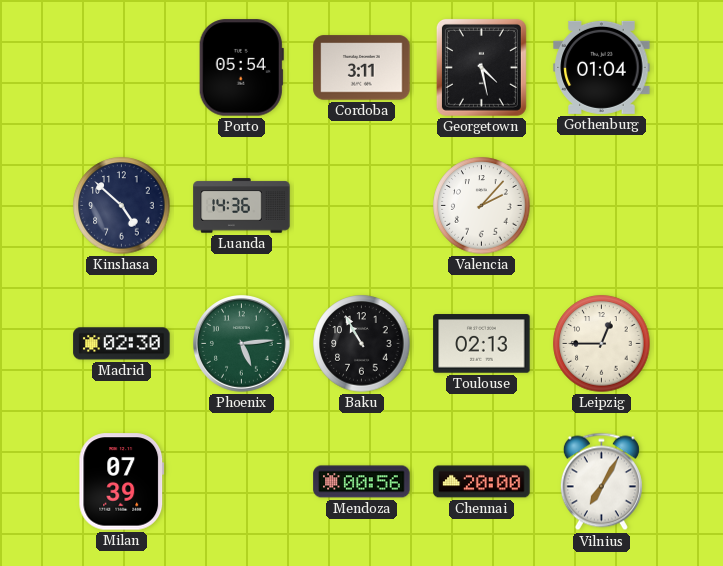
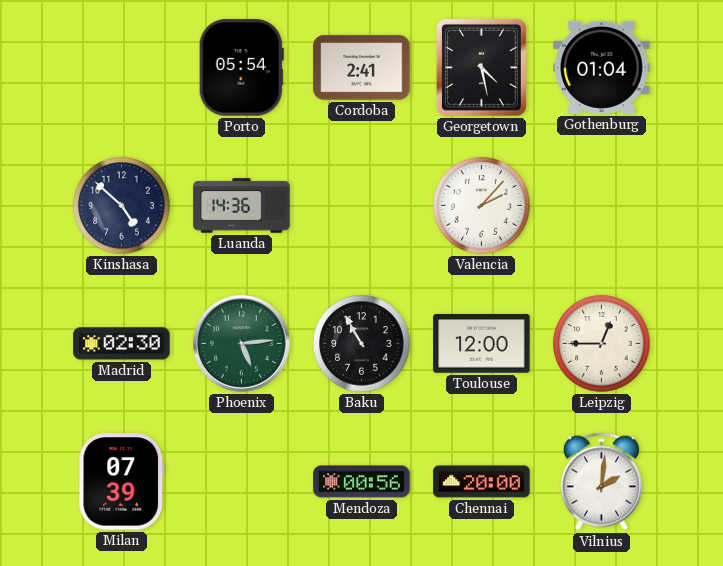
Cordoba: 3:11 -> 2:41 (362, 68)
Toulouse: 02:13 -> 12:00 (482, 344)
Vilnius: 7:05 -> 2:01 (601, 482)
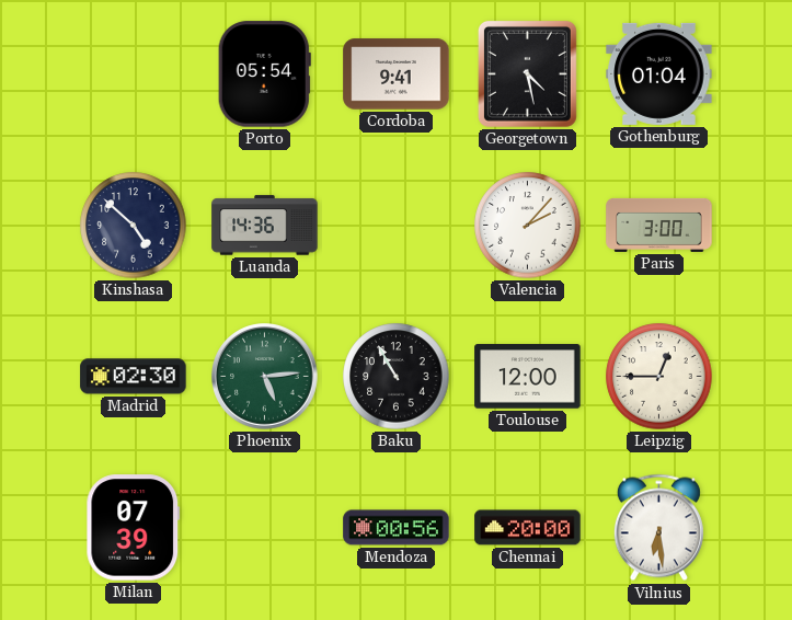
Cordoba: 2:41 -> 9:41 (397, 74)
Paris: none -> 3:00 (659, 225)
Vilnius: 2:01 -> 6:29 (658, 528)
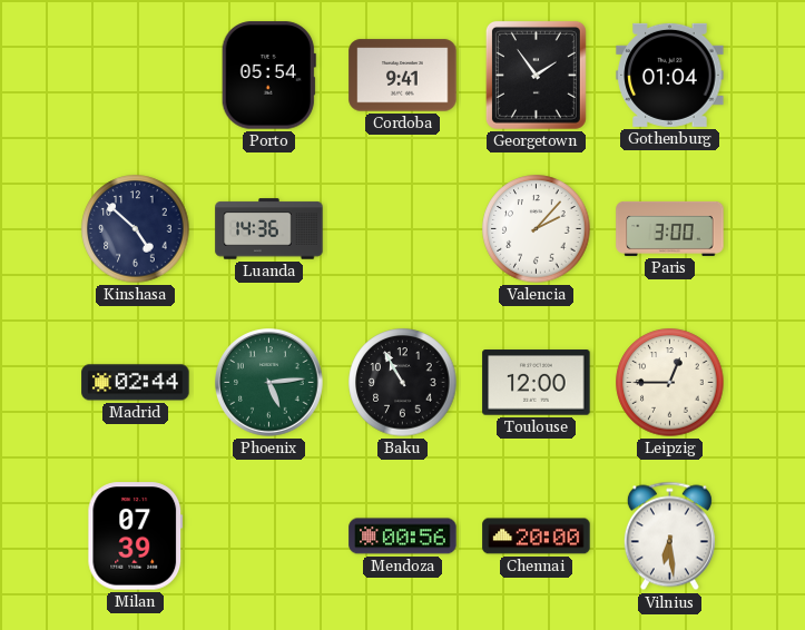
Georgetown: 4:28 -> 1:54 (536, 75)
Madrid: 02:30 -> 02:44 (136, 383)
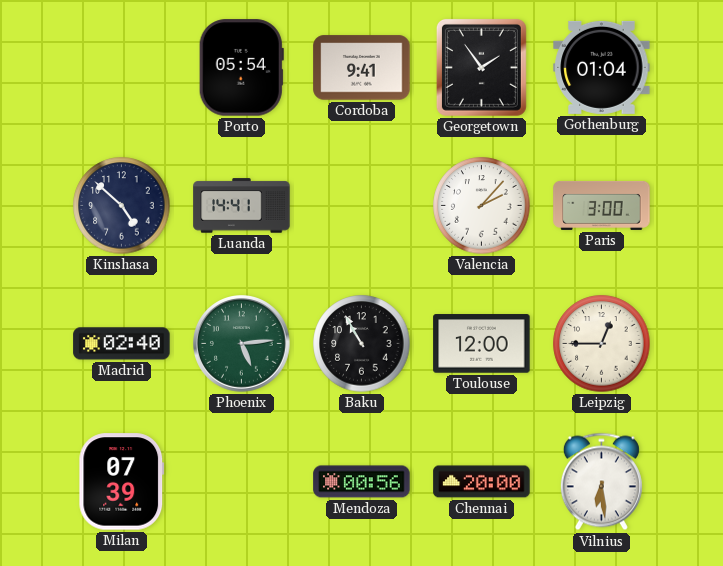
Luanda: 14:36 -> 14:41 (242, 206)
Madrid: 02:44 -> 02:40 (122, 344)
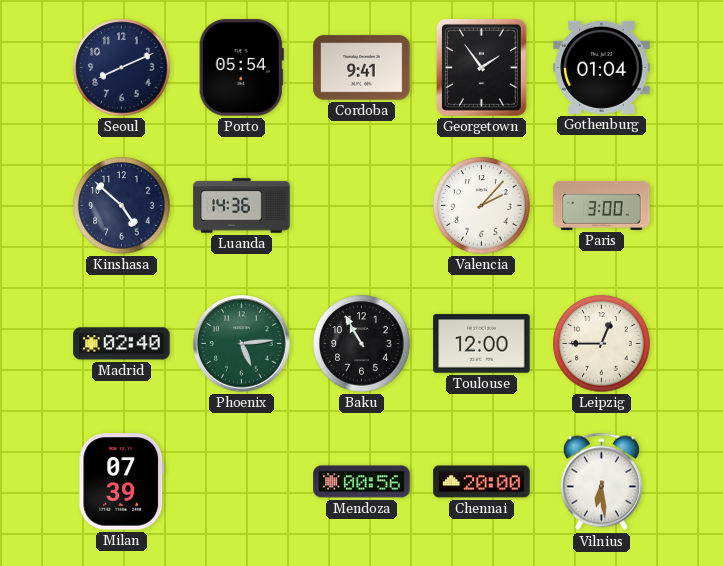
Seoul: none -> 8:11 (122, 68)
Luanda: 14:41 -> 14:36 (242, 206)
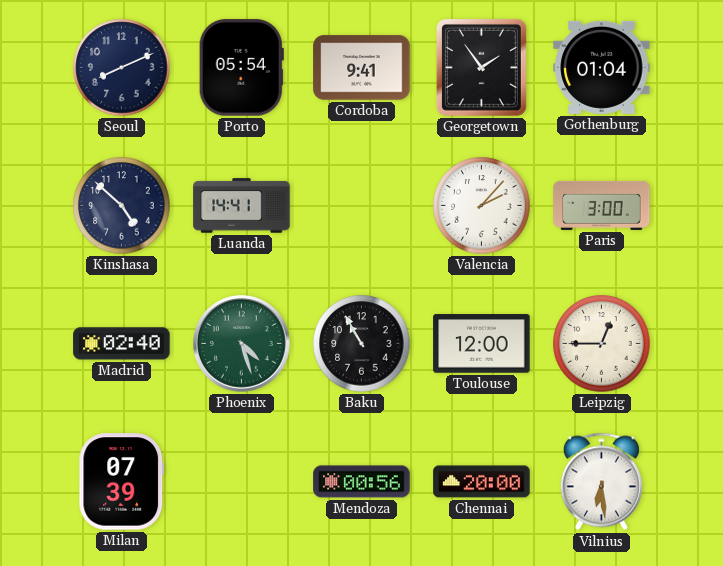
Luanda: 14:36 -> 14:41 (242, 206)
Phoenix: 5:14 -> 4:27 (242, 344)
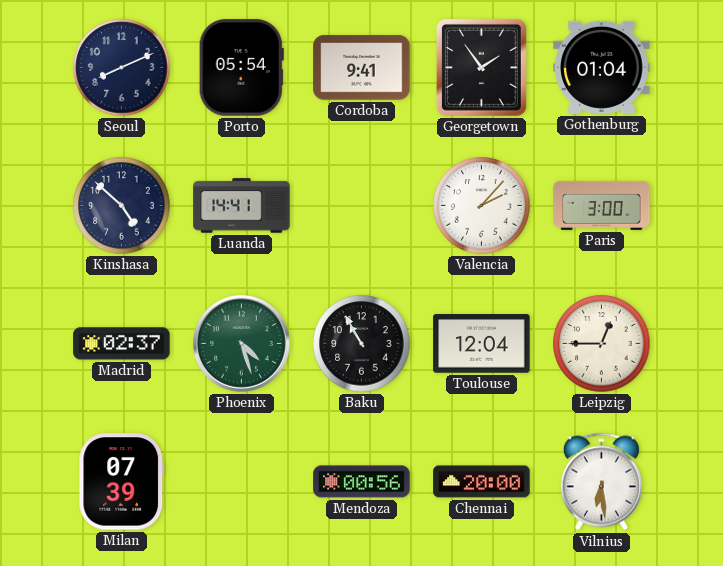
Madrid: 02:40 -> 02:37 (122, 344)
Toulouse: 12:00 -> 12:04 (482, 344)
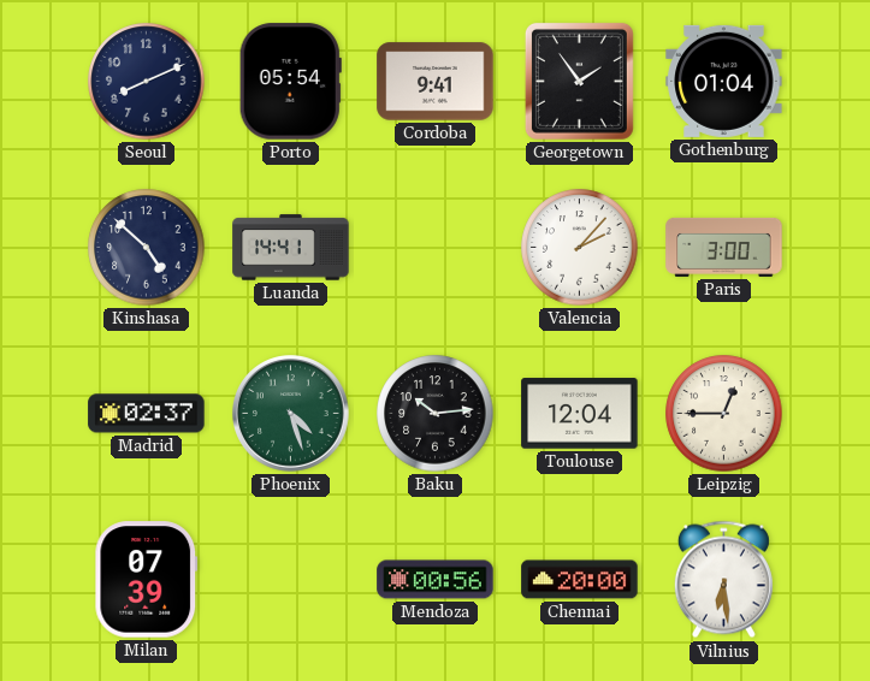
Baku: 10:55 -> 10:14 (436, 414)
